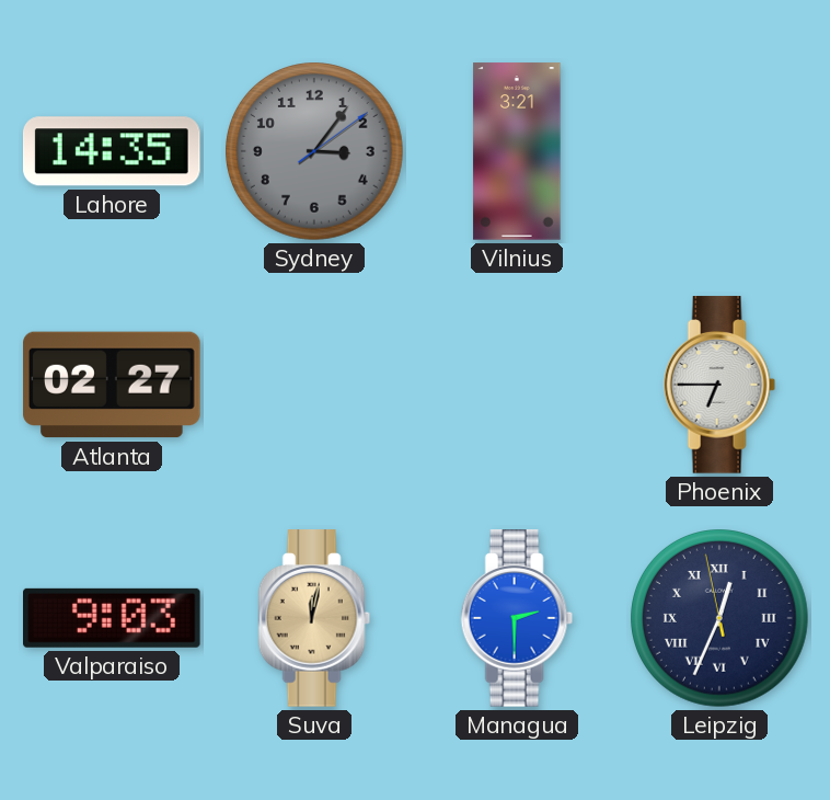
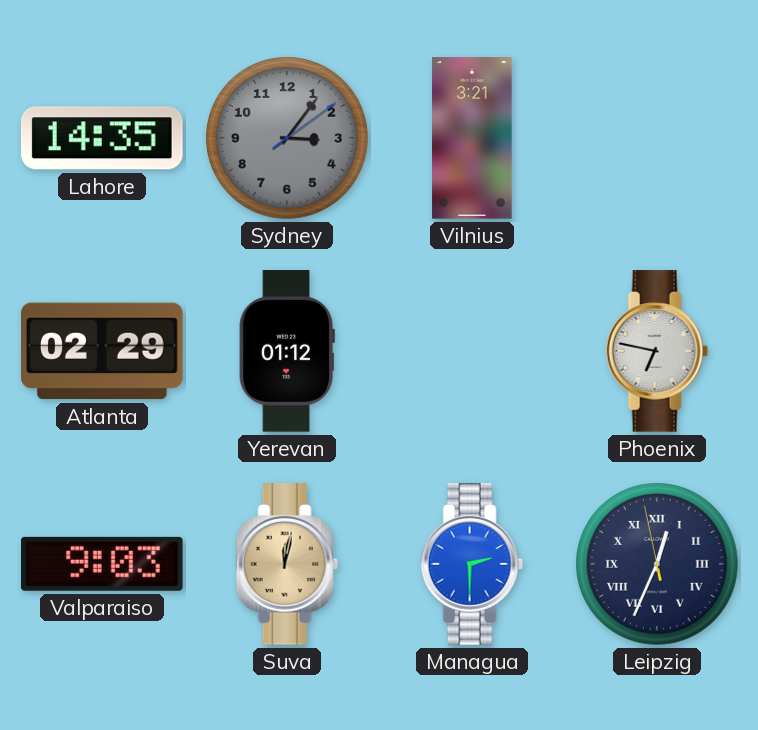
Atlanta: 02:27 -> 02:29 (102, 351)
Yerevan: none -> 01:12 (287, 351)
Phoenix: 6:45 -> 6:47 (657, 351)
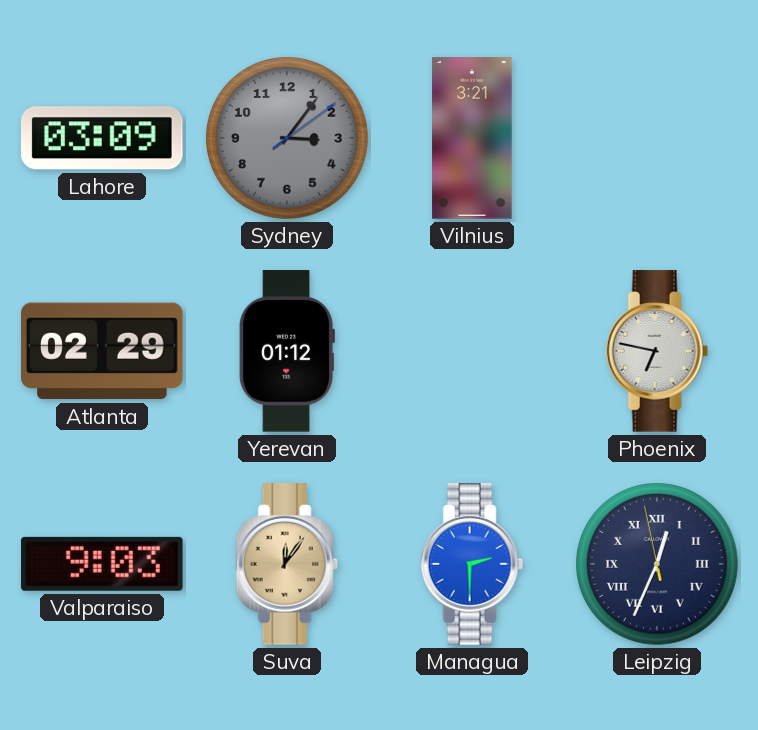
Lahore: 14:35 -> 03:09 (103, 138)
Suva: 12:02 -> 12:06 (287, 564)
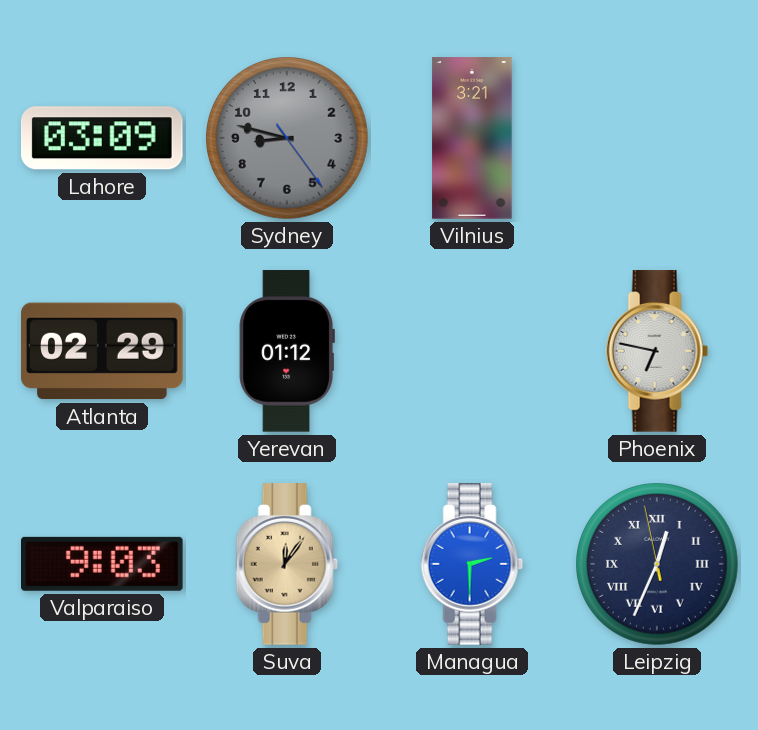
Sydney: 3:06 -> 8:47 (288, 139)
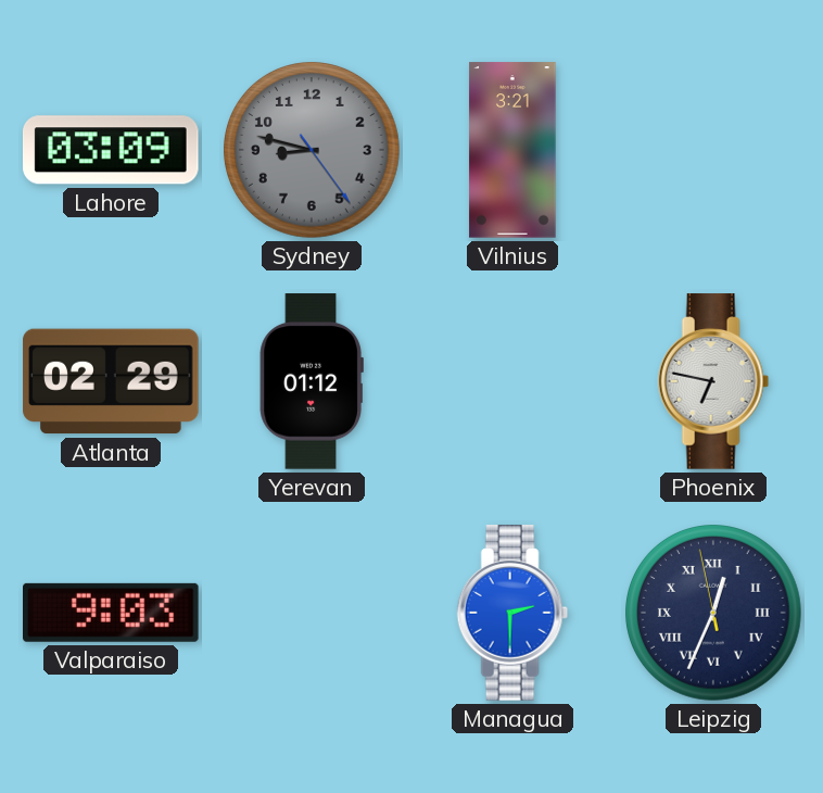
Suva: 12:06 -> none (287, 564)
